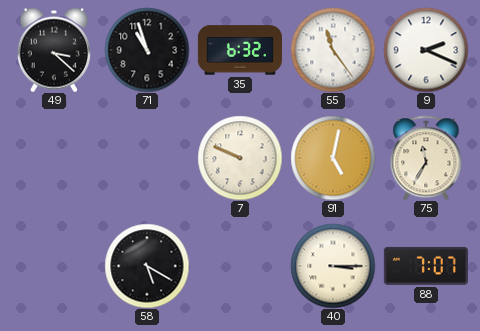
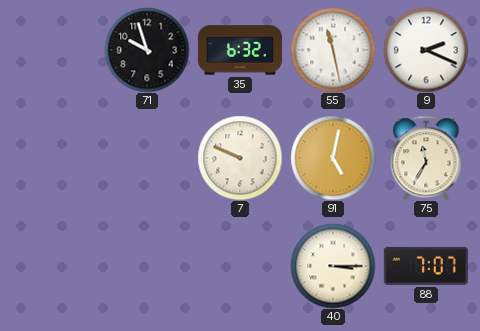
49: 3:22 -> none (54, 50)
71: 10:57 -> 9:57 (147, 50)
55: 11:24 -> 11:28 (333, 50)
58: 5:20 -> none (147, 266)
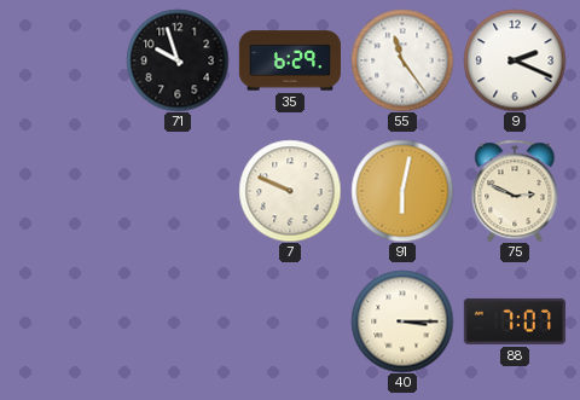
35: 6:32 -> 6:29 (290, 60)
55: 11:28 -> 11:24 (402, 60)
91: 5:02 -> 6:02 (402, 191)
75: 11:35 -> 2:49 (515, 191)
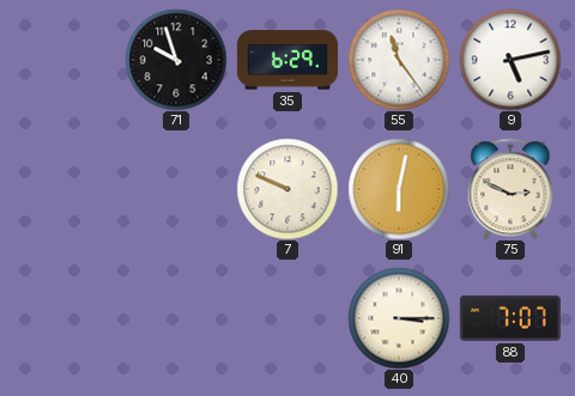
9: 2:19 -> 5:13 (510, 60)
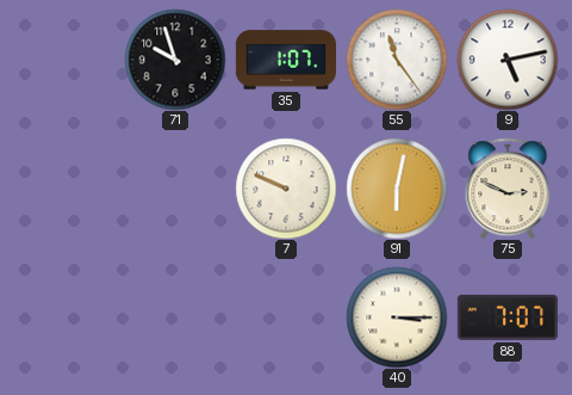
35: 6:29 -> 1:07 (286, 60)
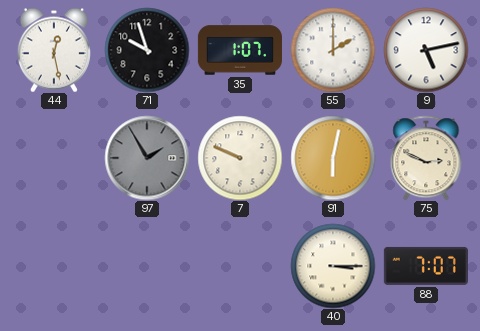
44: none -> 12:28 (54, 50)
55: 11:24 -> 2:00 (333, 50)
97: none -> 1:55 (147, 158)
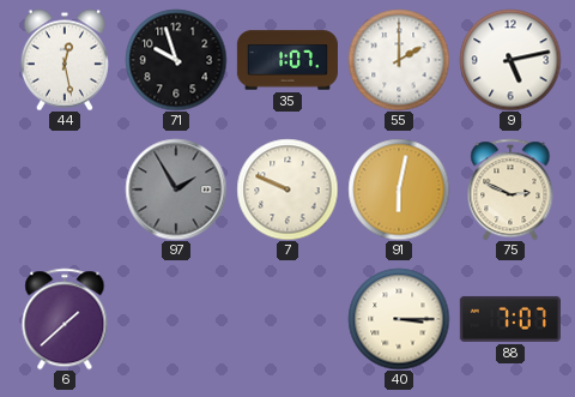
6: none -> 1:38 (65, 319)
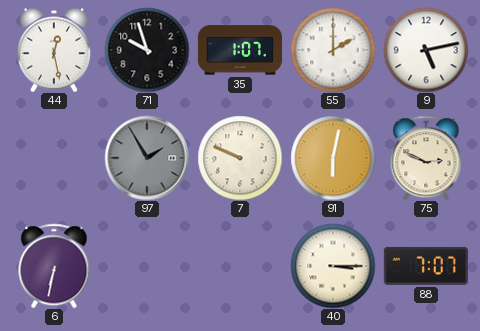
6: 1:38 -> 6:32 (54, 266)
